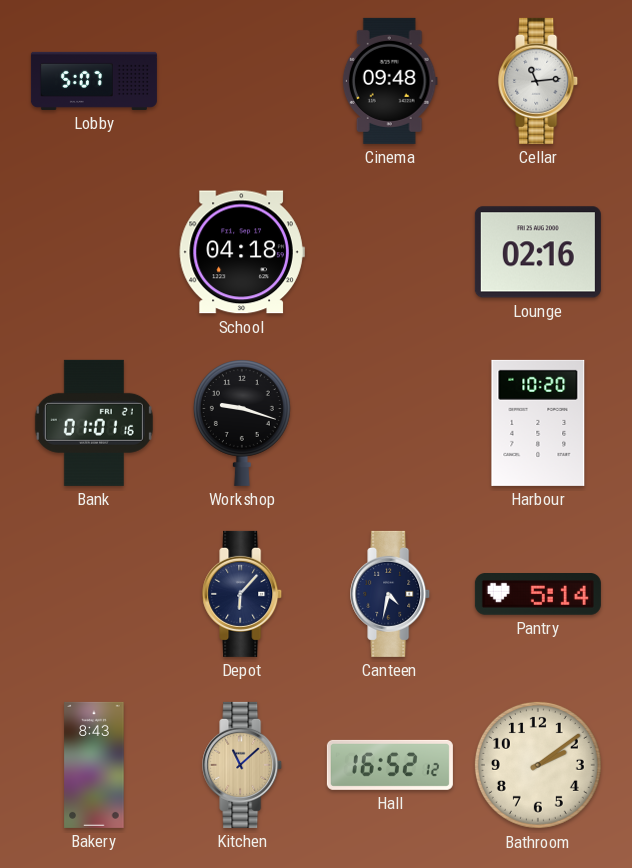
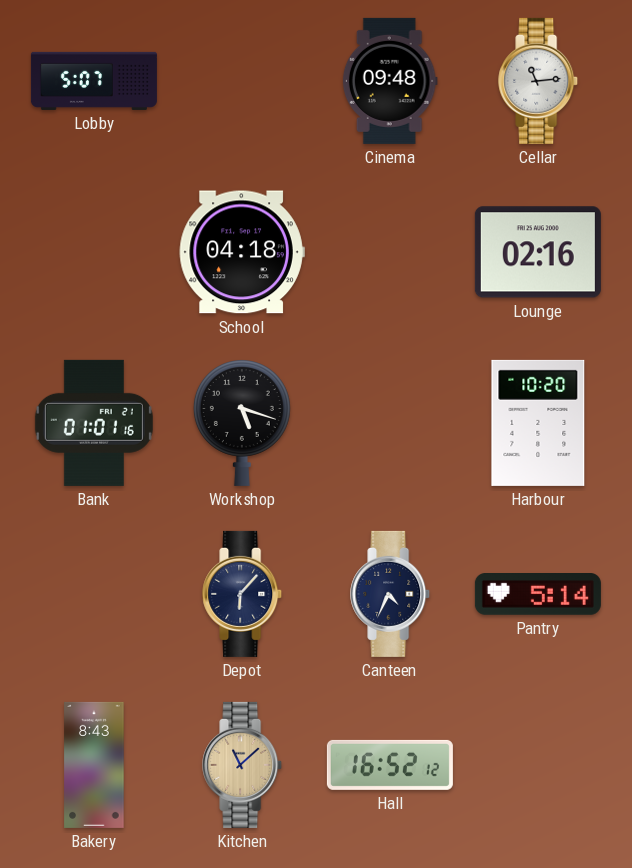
Workshop: 9:18 -> 5:18 (242, 423)
Canteen: 4:32 -> 4:34 (391, 594)
Bathroom: 2:09 -> none (538, 765)
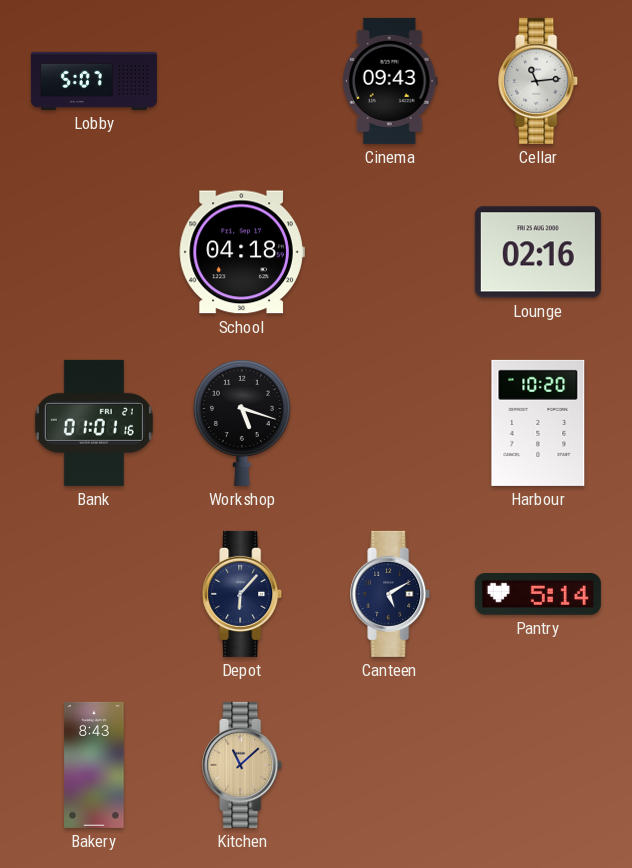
Cinema: 09:48 -> 09:43 (390, 81)
Canteen: 4:34 -> 5:10 (391, 594)
Hall: 16:52 -> none (390, 765)
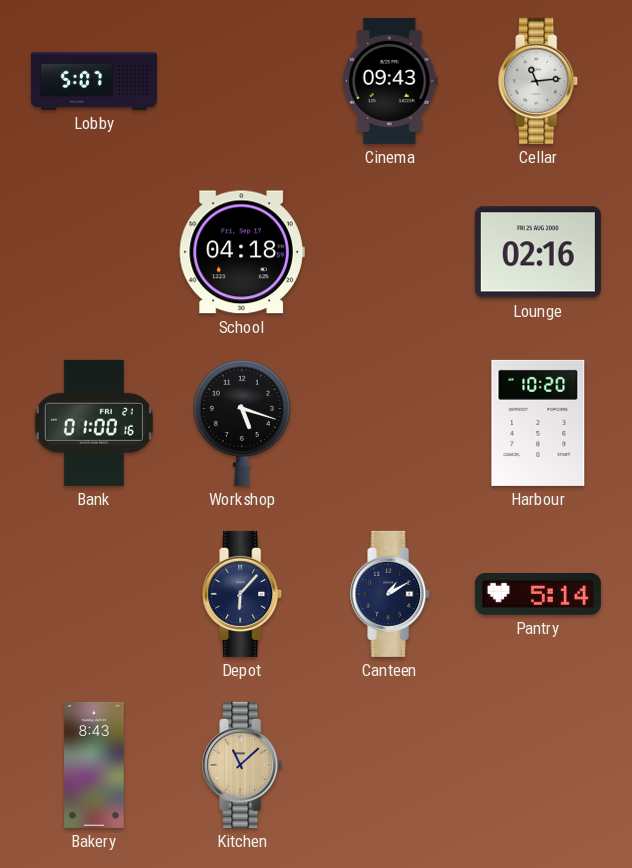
Bank: 01:01 -> 01:00 (94, 423)
Canteen: 5:10 -> 1:10 (391, 594)
